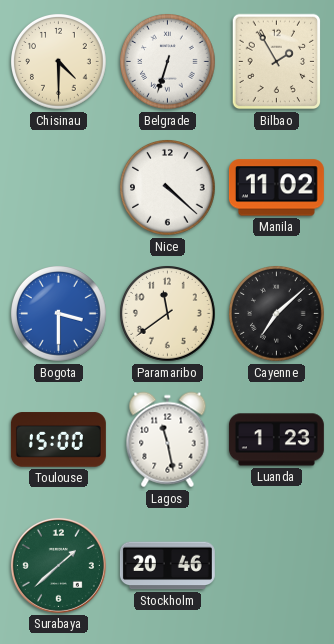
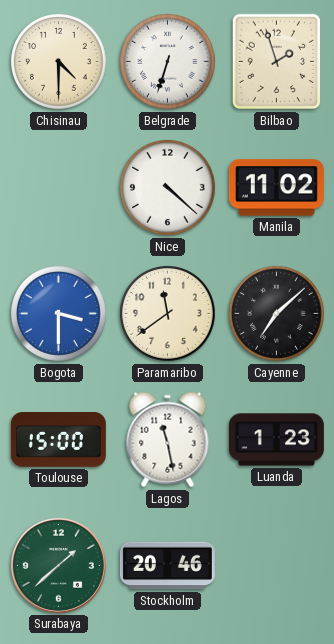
Bilbao: 1:55 -> 1:57 (277, 62)
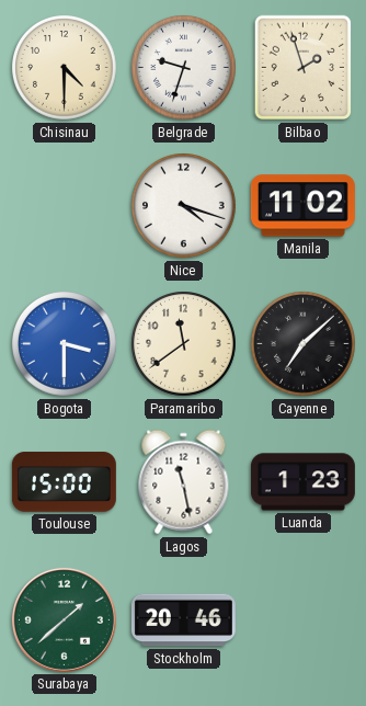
Belgrade: 6:33 -> 9:33 (184, 68)
Nice: 4:22 -> 4:18 (184, 206)
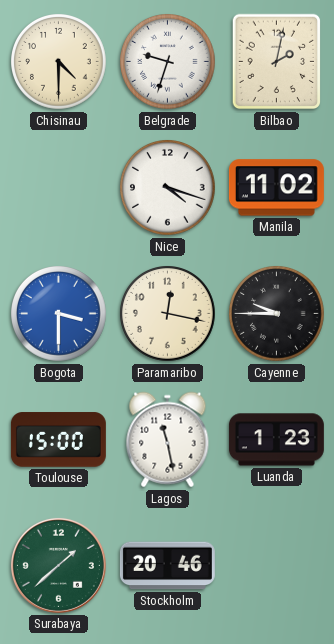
Bilbao: 1:57 -> 2:02 (277, 62)
Paramaribo: 11:39 -> 12:17 (168, 314)
Cayenne: 7:08 -> 9:45 (277, 314)
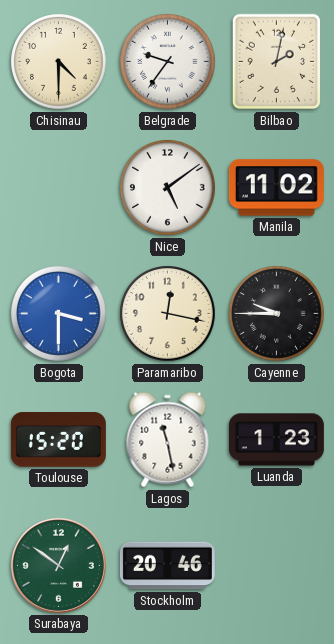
Belgrade: 9:33 -> 9:36 (168, 62)
Nice: 4:18 -> 5:09 (168, 188)
Toulouse: 15:00 -> 15:20 (58, 440)
Surabaya: 1:38 -> 12:51 (58, 565)
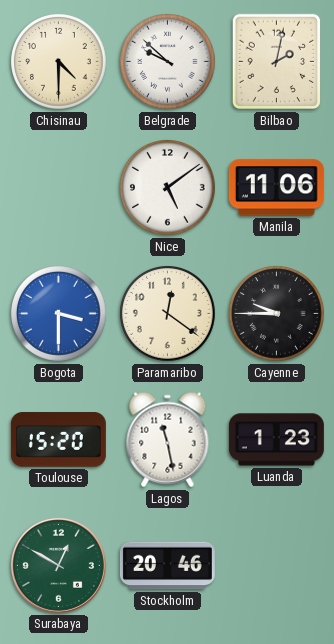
Belgrade: 9:36 -> 9:52 (168, 62)
Manila: 11:02 -> 11:06 (276, 188)
Paramaribo: 12:17 -> 12:21 (168, 314)
Surabaya: 12:51 -> 12:50 (58, 565)
